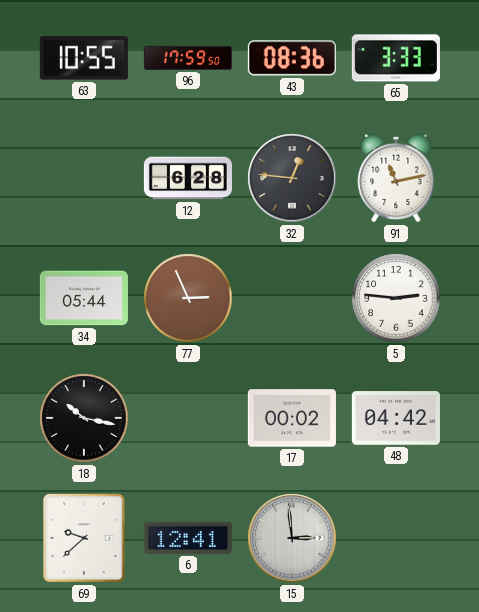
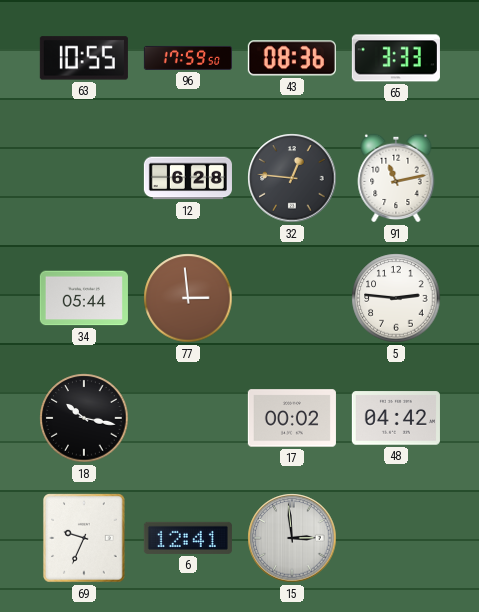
77: 2:56 -> 2:59 (188, 298)
69: 9:38 -> 9:34 (84, 538)
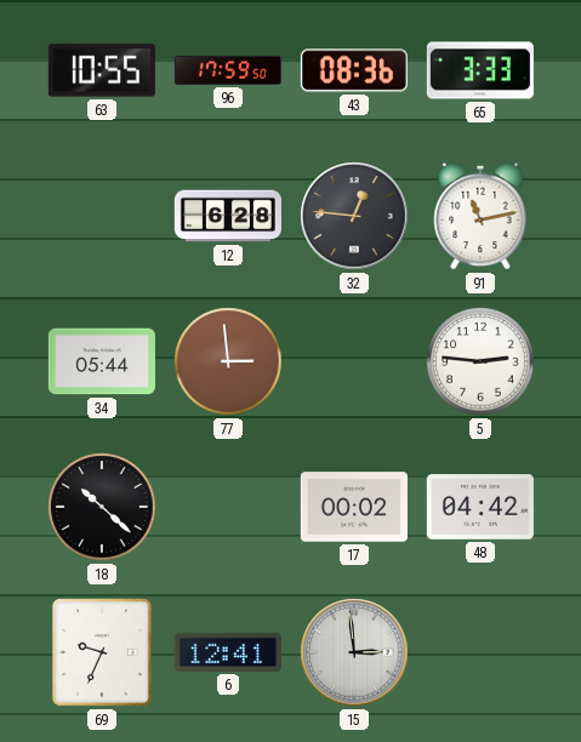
18: 10:17 -> 10:22 (102, 507)
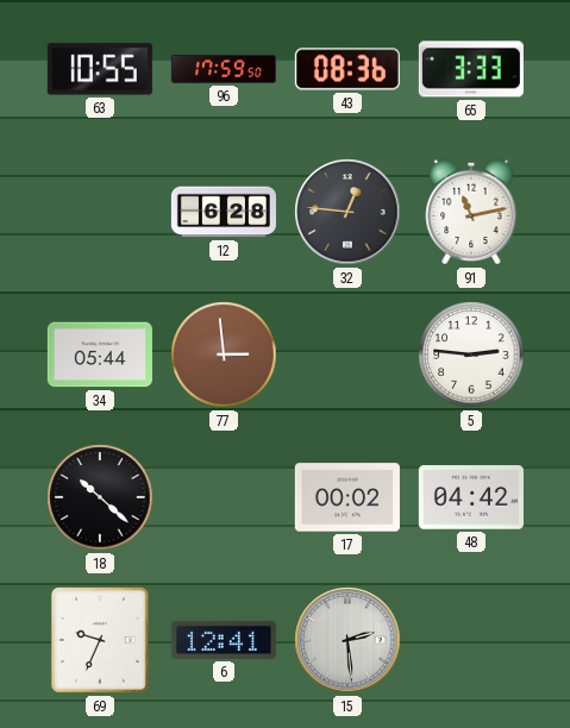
15: 2:59 -> 2:29 (347, 640)
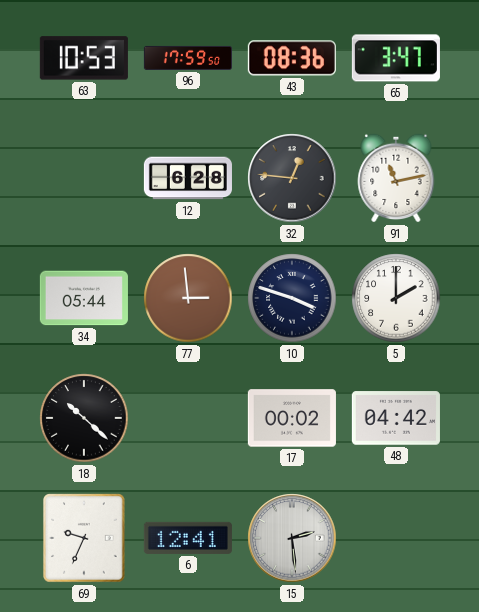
63: 10:55 -> 10:53 (84, 58)
65: 3:33 -> 3:47 (396, 58)
10: none -> 3:48 (292, 298)
5: 2:46 -> 2:00 (396, 298)
